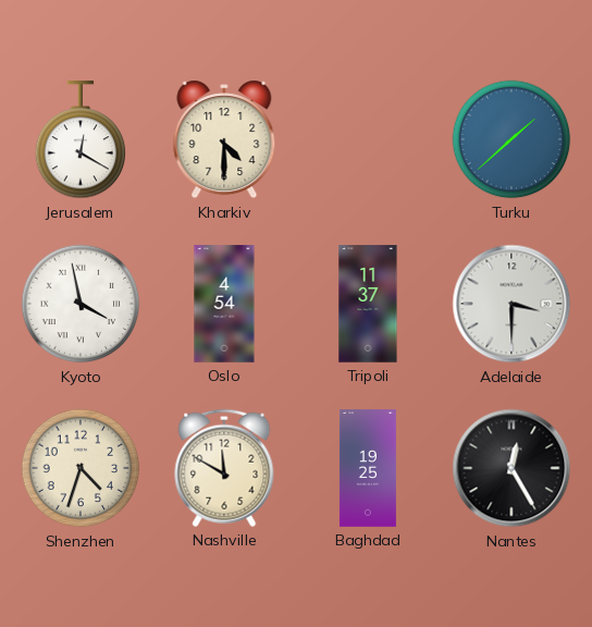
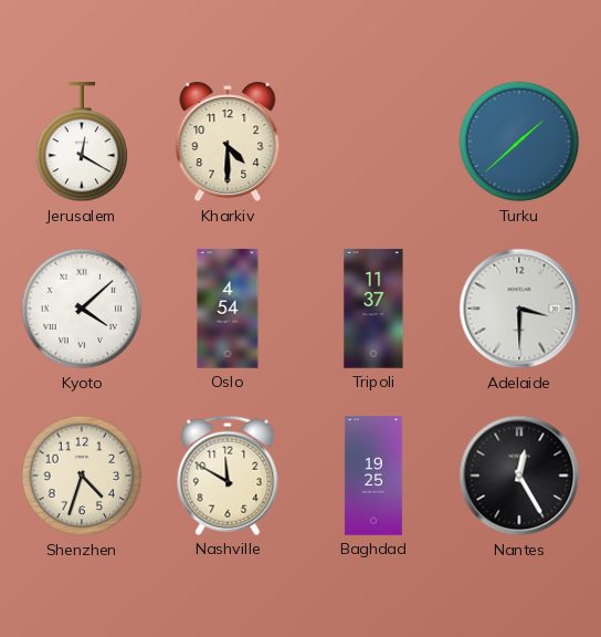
Kyoto: 3:58 -> 4:08 (82, 309)
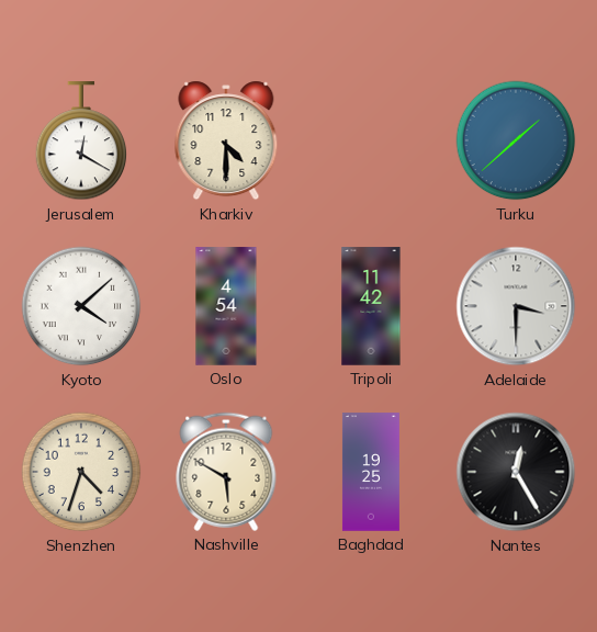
Tripoli: 11:37 -> 11:42 (371, 306)
Nashville: 11:50 -> 5:50 (226, 472)
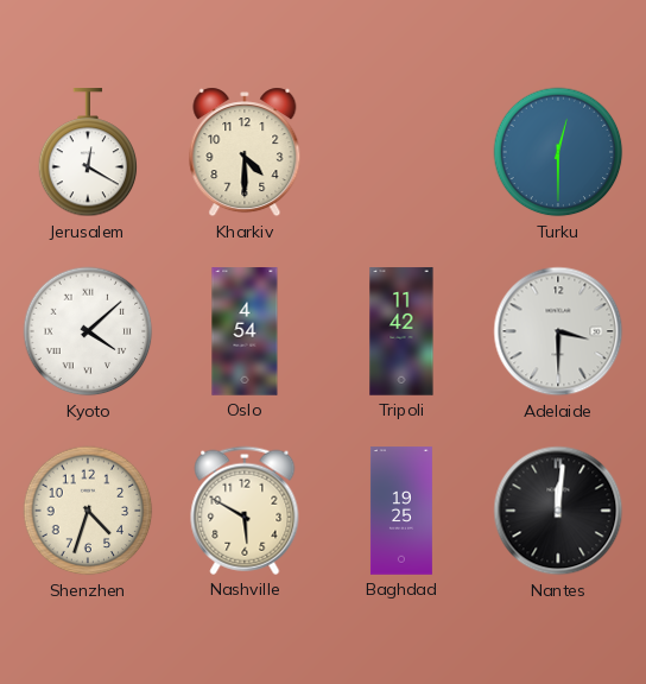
Turku: 1:38 -> 12:30 (558, 152)
Nantes: 12:25 -> 12:01 (558, 511)
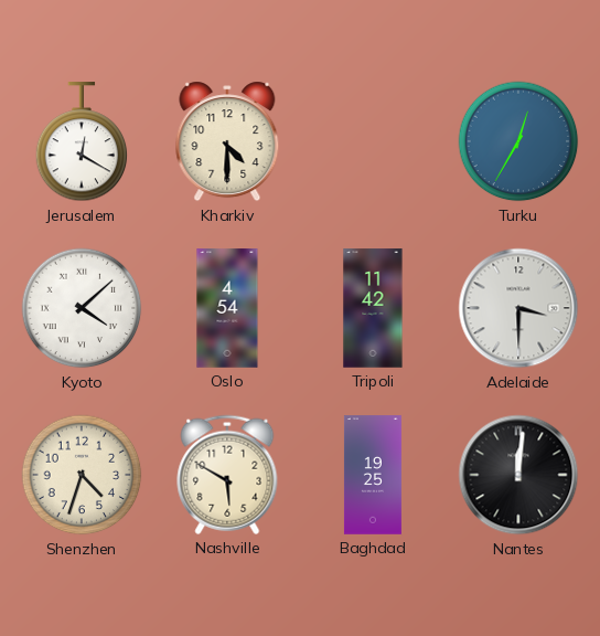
Turku: 12:30 -> 12:35 (518, 141)
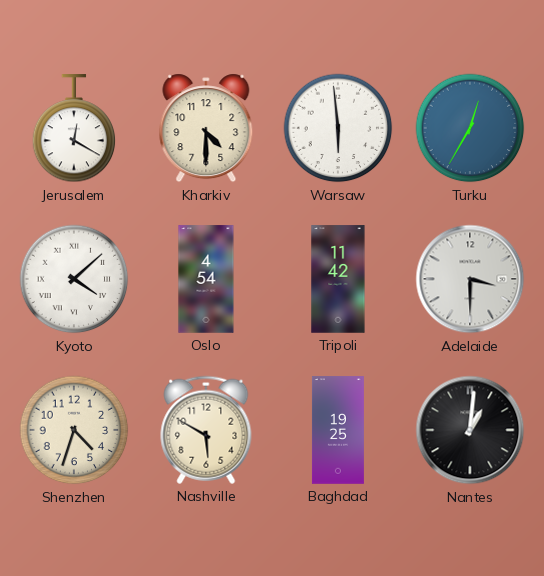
Warsaw: none -> 5:59 (338, 128)
Nantes: 12:01 -> 1:01 (470, 430)
